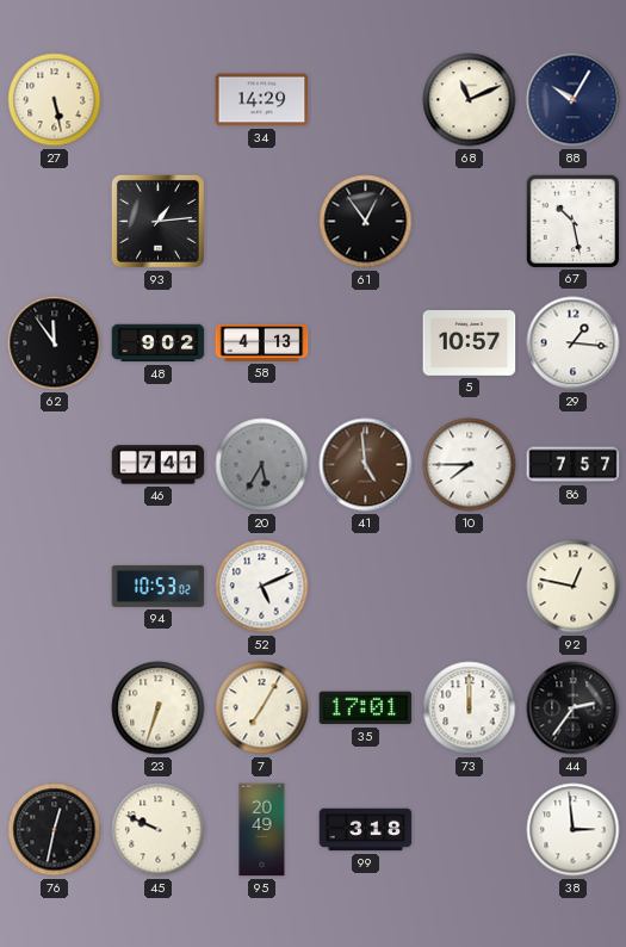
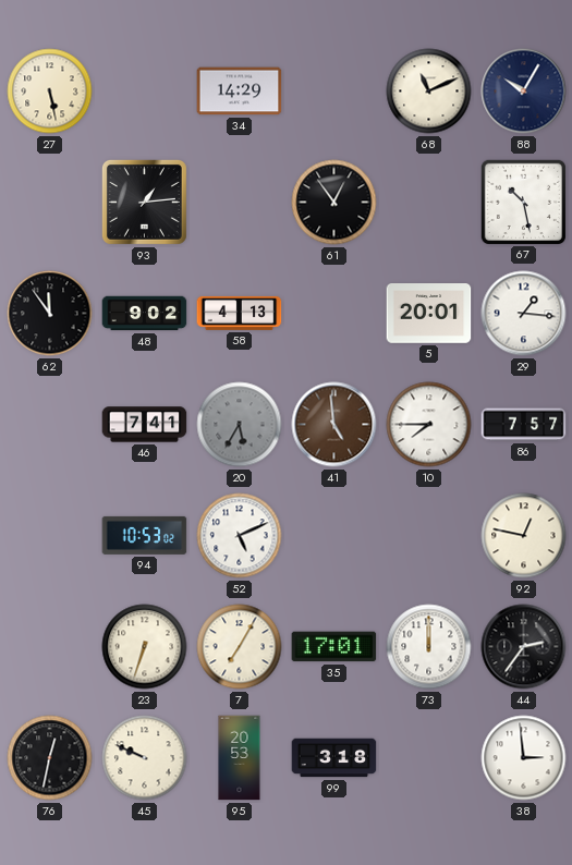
5: 10:57 -> 20:01 (429, 314)
95: 20:49 -> 20:53 (240, 758)
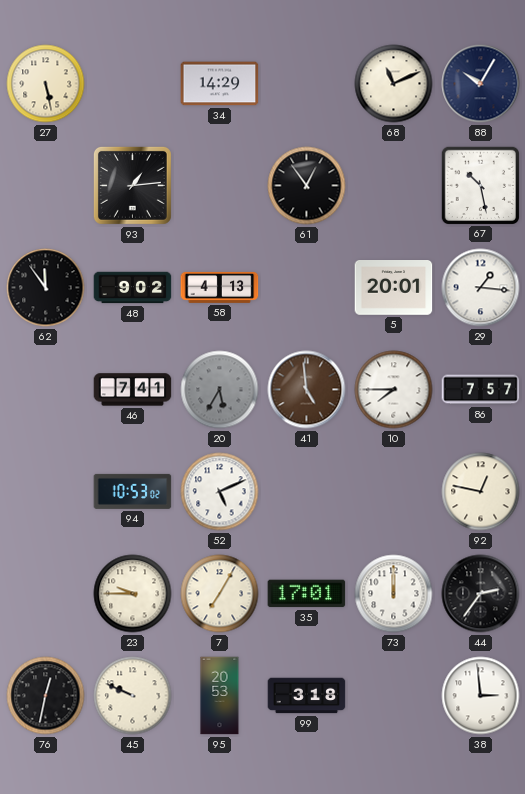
23: 6:33 -> 9:45 (133, 594)
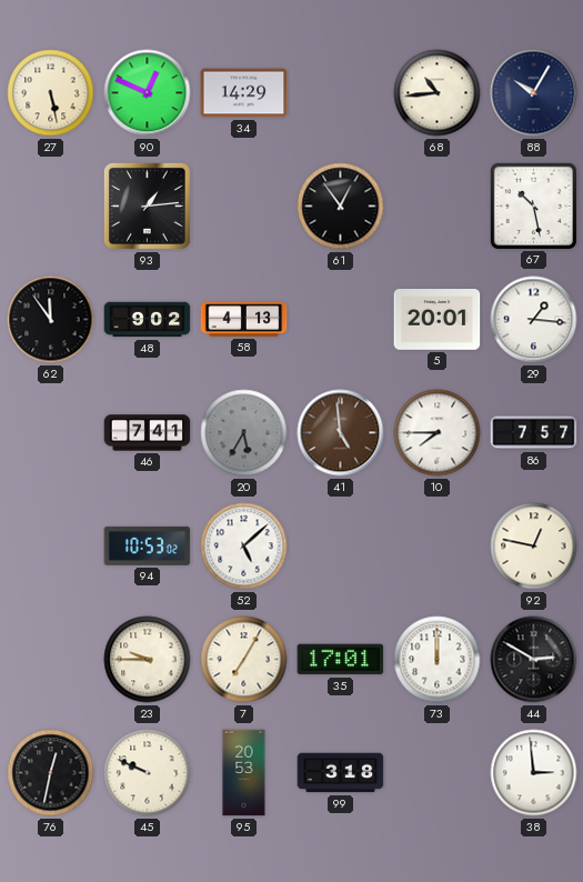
90: none -> 12:49 (148, 93)
68: 11:11 -> 10:44 (438, 93)
52: 5:11 -> 5:08 (244, 547)
44: 2:36 -> 2:50 (534, 660)
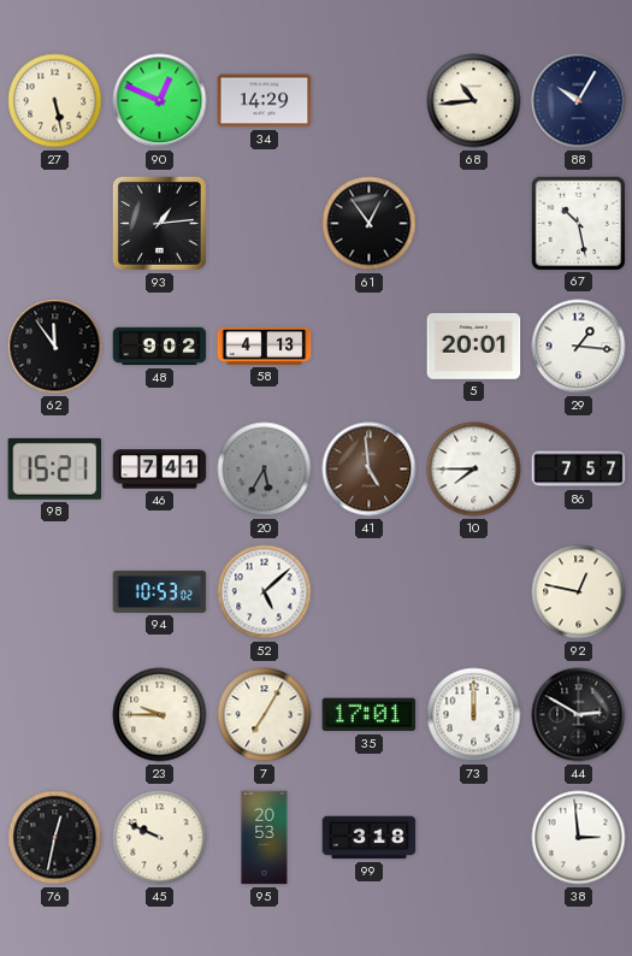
98: none -> 15:21 (55, 468)
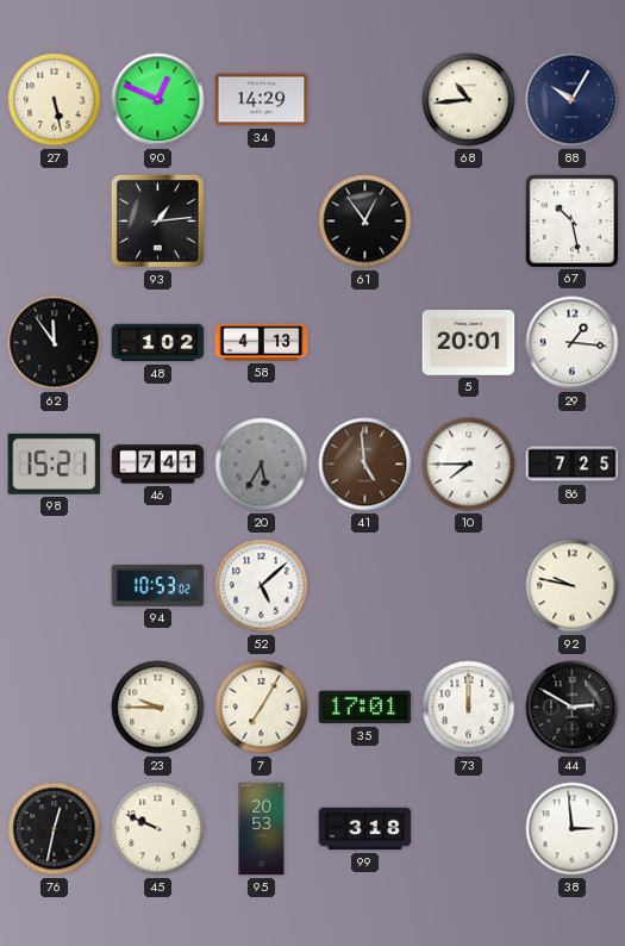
48: 9:02 -> 1:02 (158, 343)
86: 7:57 -> 7:25 (573, 465)
92: 12:47 -> 9:47 (573, 586)
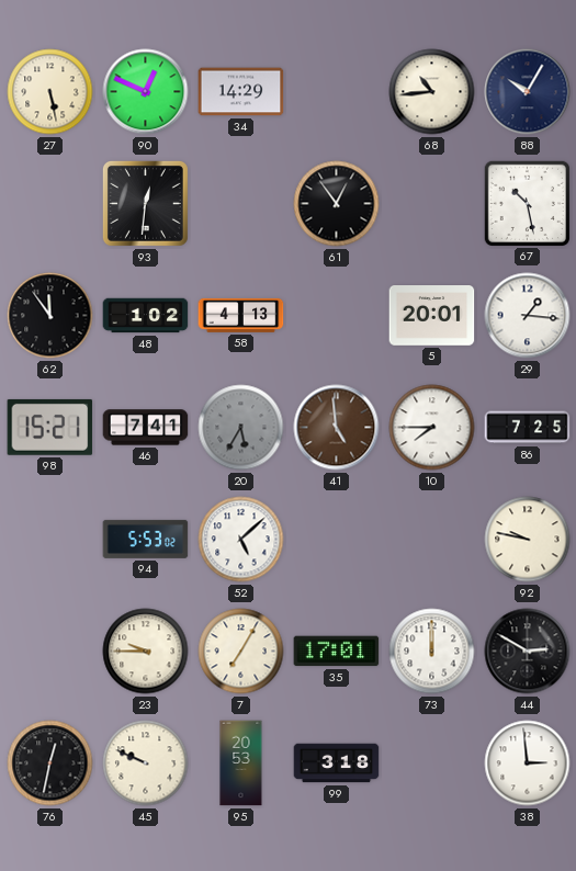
93: 1:14 -> 12:31 (145, 203)
94: 10:53 -> 5:53 (146, 539)
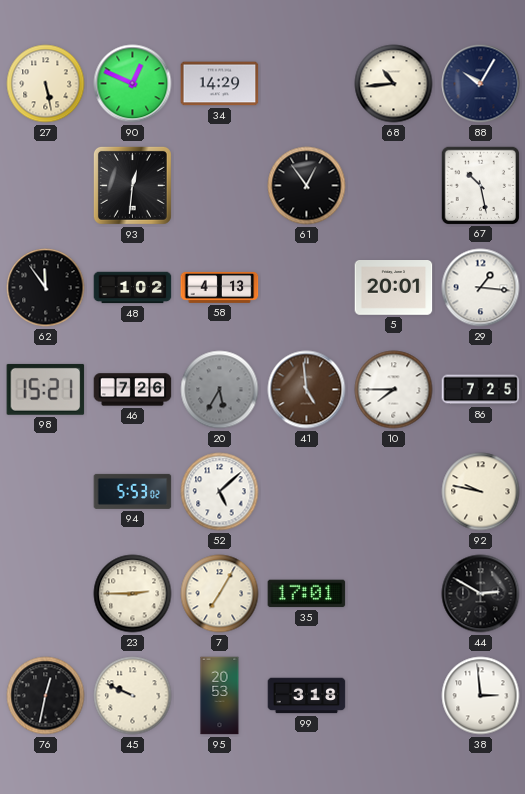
46: 7:41 -> 7:26 (133, 390)
23: 9:45 -> 2:45 (133, 594)
73: 12:00 -> none (432, 652)
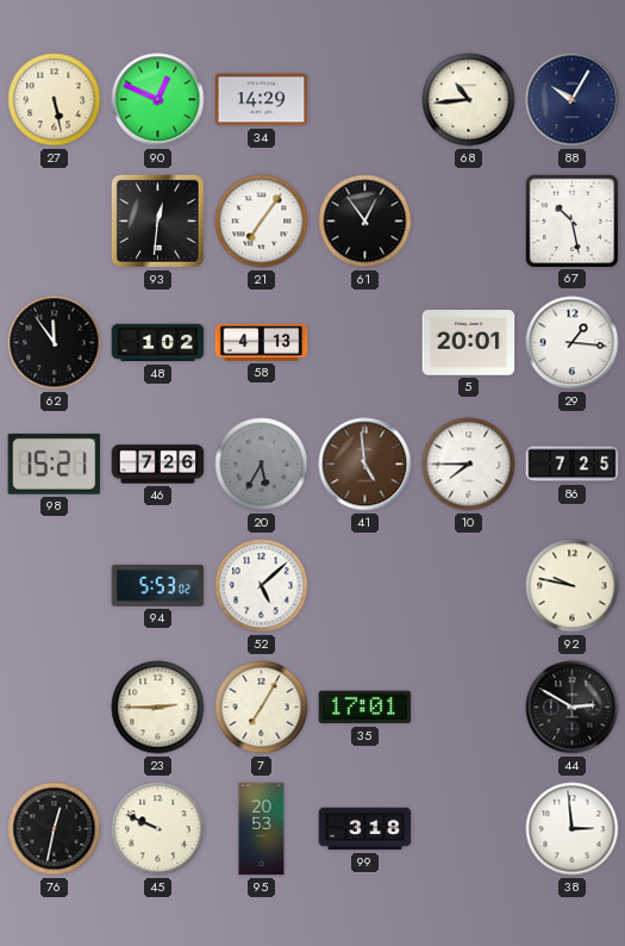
21: none -> 7:06 (262, 222)
